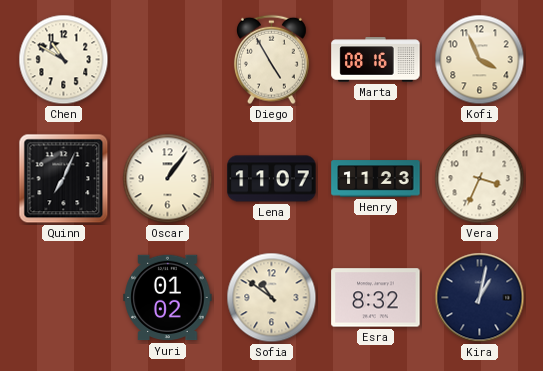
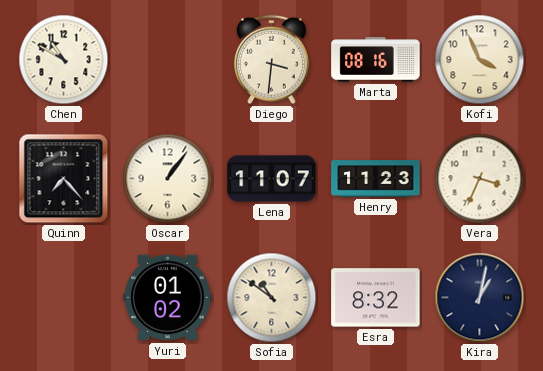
Diego: 4:55 -> 3:31 (271, 60)
Quinn: 7:04 -> 7:23 (64, 179)
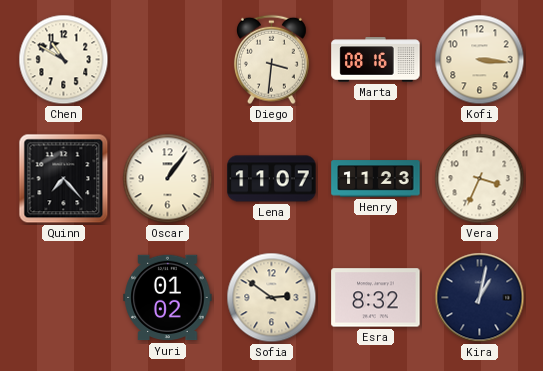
Kofi: 3:56 -> 3:16 (480, 60)
Sofia: 10:51 -> 2:51 (272, 298)
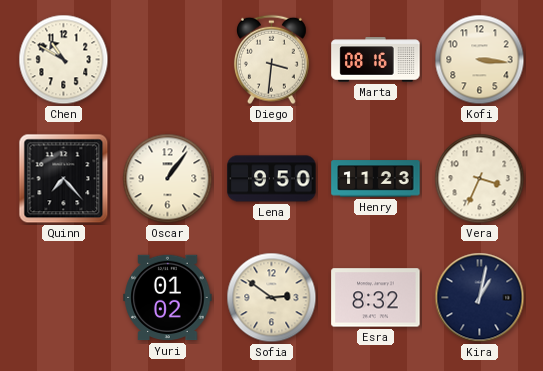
Lena: 11:07 -> 9:50 (272, 179)
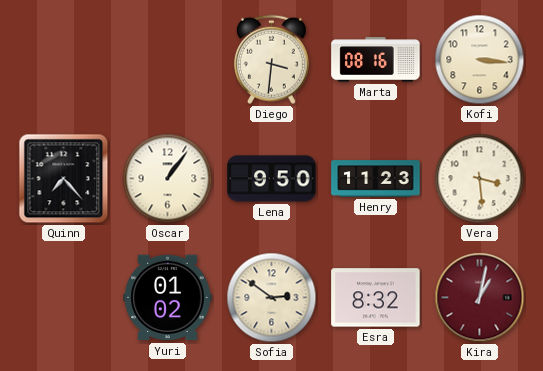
Chen: 10:50 -> none (64, 60)
Vera: 3:34 -> 3:29 (480, 179)
Kira dial: navy -> burgundy (480, 298)
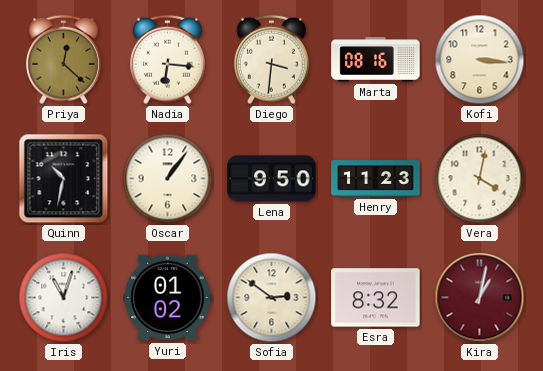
Priya: none -> 12:22 (63, 60)
Nadia: none -> 6:16 (167, 60)
Quinn: 7:23 -> 10:32 (64, 179)
Vera: 3:29 -> 4:02 (480, 179)
Iris: none -> 11:03 (64, 298)
